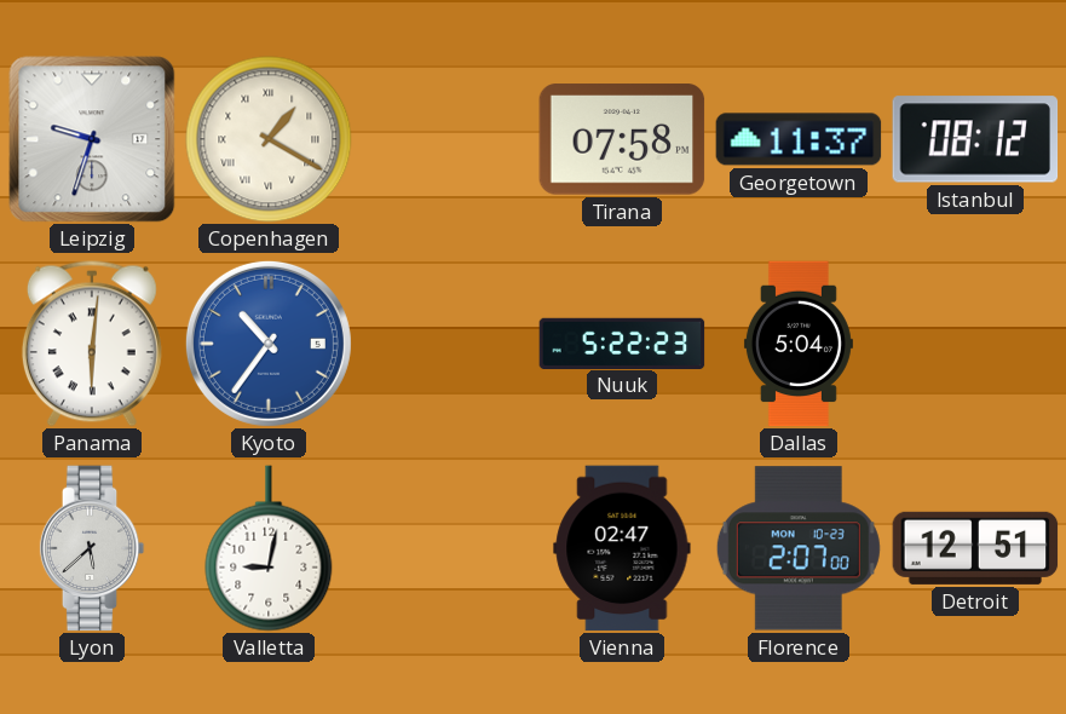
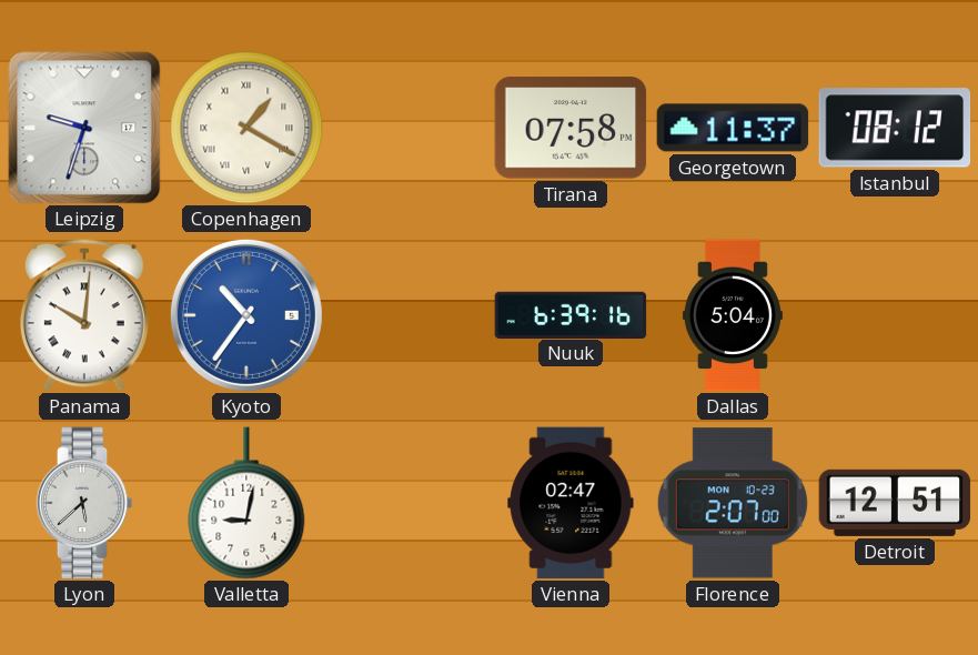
Panama: 6:01 -> 10:01 (84, 315)
Nuuk: 5:22 -> 6:39 (571, 314)
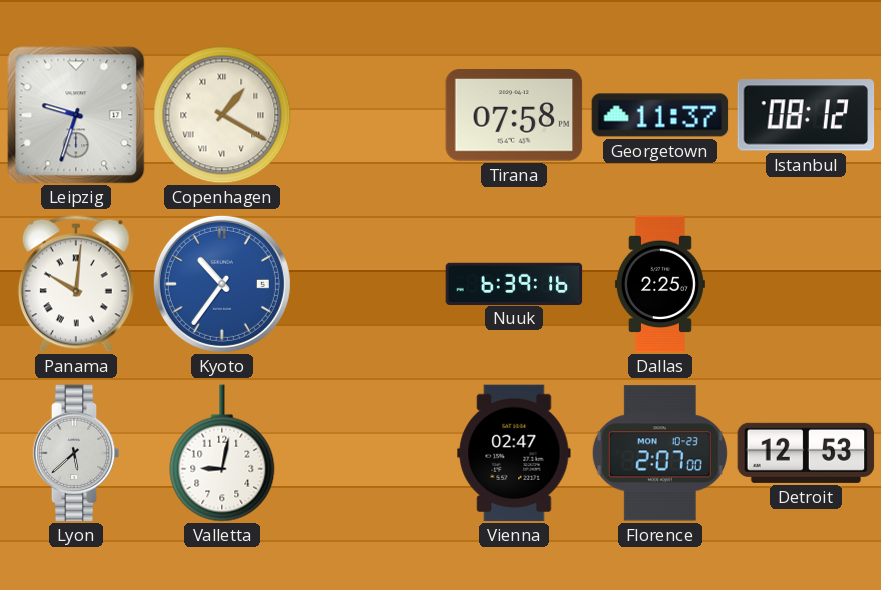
Dallas: 5:04 -> 2:25 (660, 284)
Detroit: 12:51 -> 12:53 (806, 453)
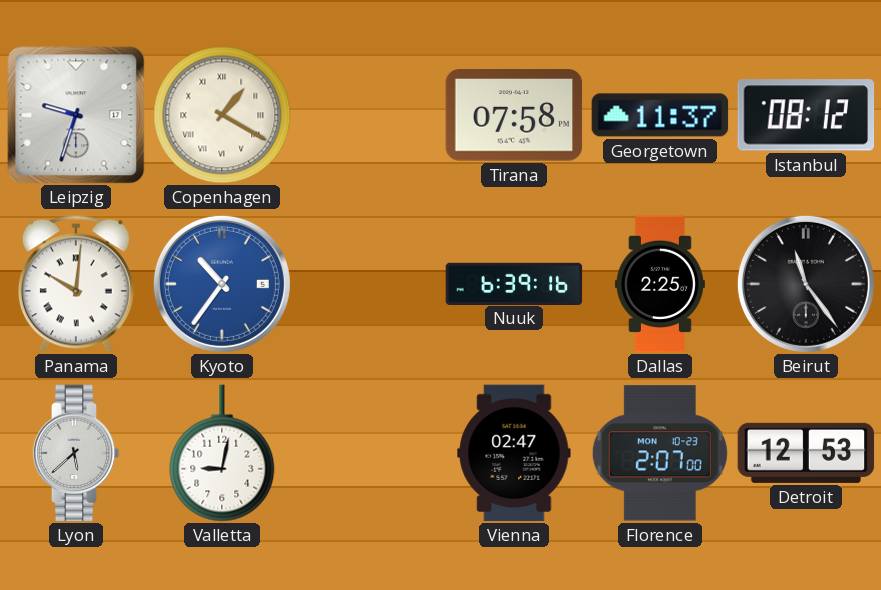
Beirut: none -> 11:24 (806, 284)
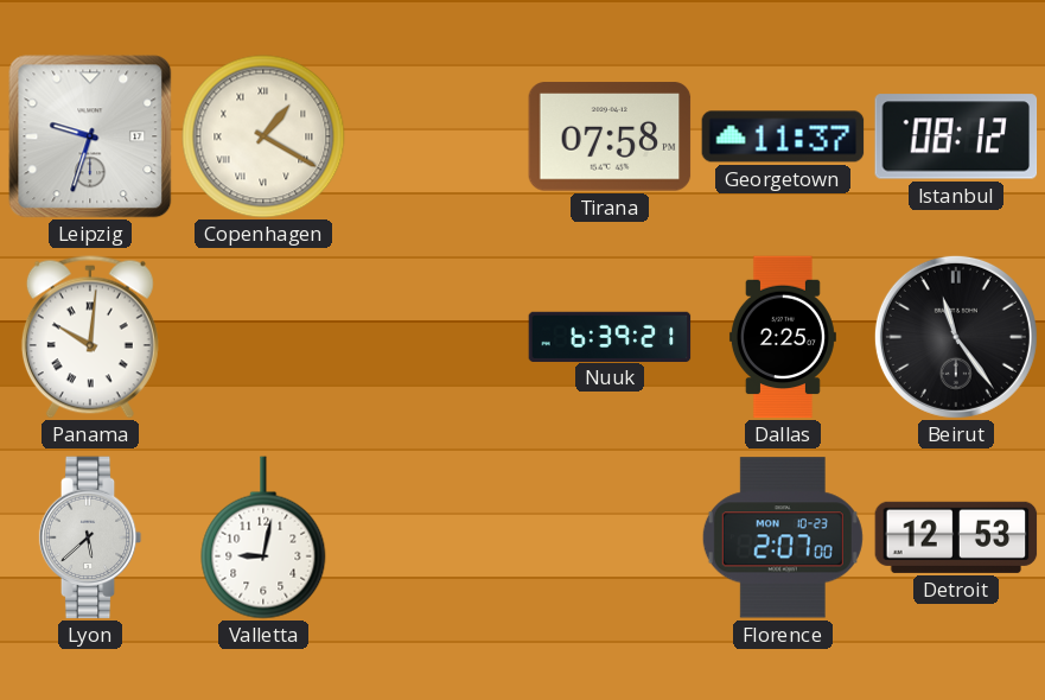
Kyoto: 10:36 -> none (222, 284)
Nuuk: 6:39:16 -> 6:39:21 (610, 336)
Vienna: 02:47 -> none (514, 453)
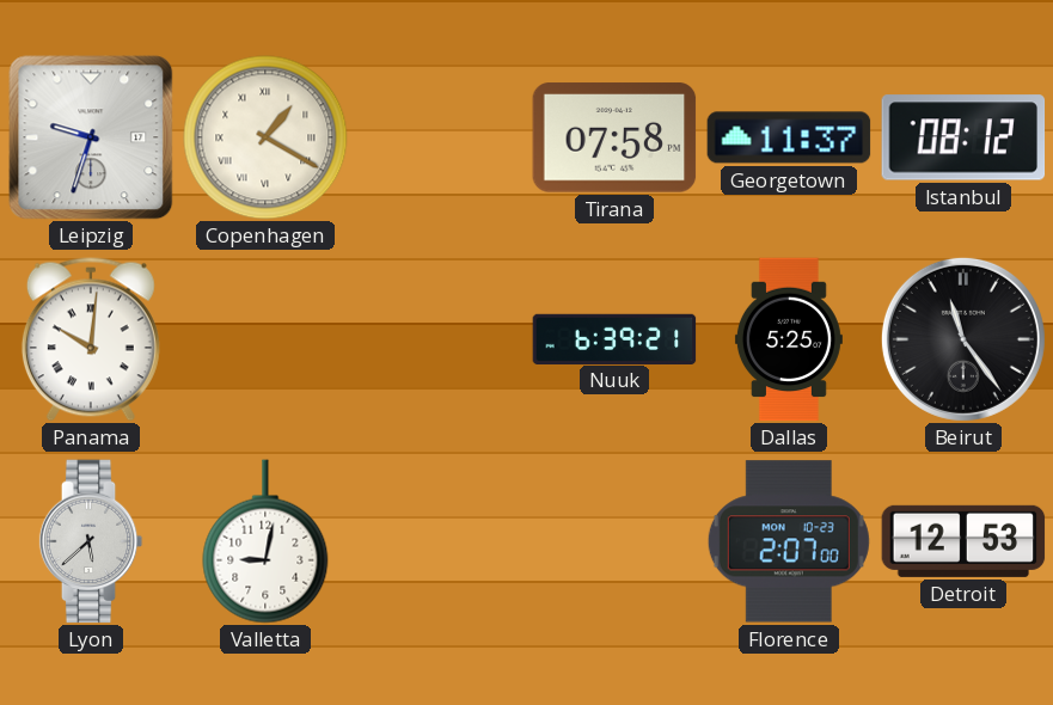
Dallas: 2:25 -> 5:25 (789, 339)
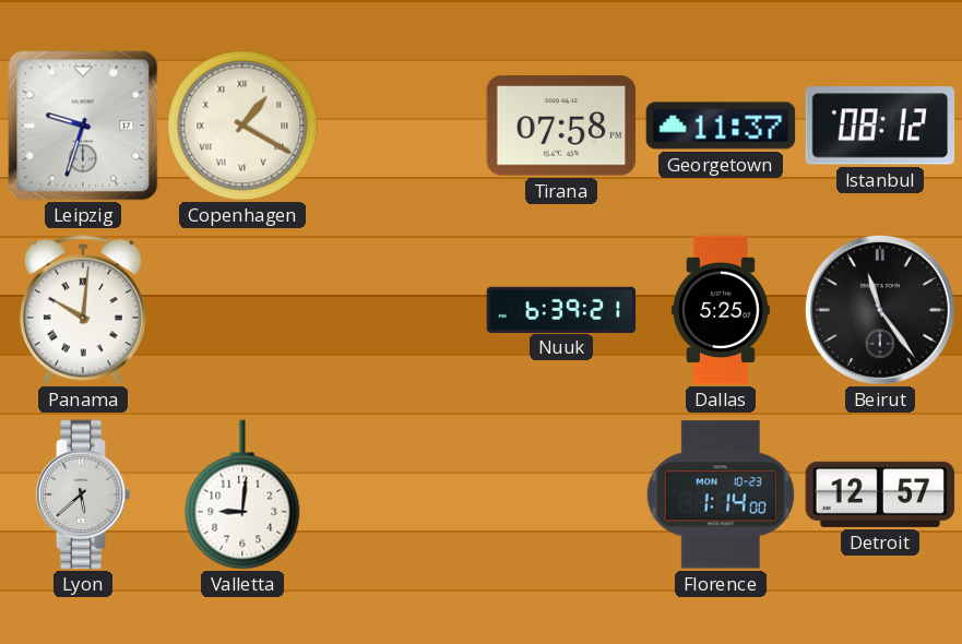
Valletta: 9:02 -> 9:01 (242, 494)
Florence: 2:07 -> 1:14 (721, 494)
Detroit: 12:53 -> 12:57 (880, 494)
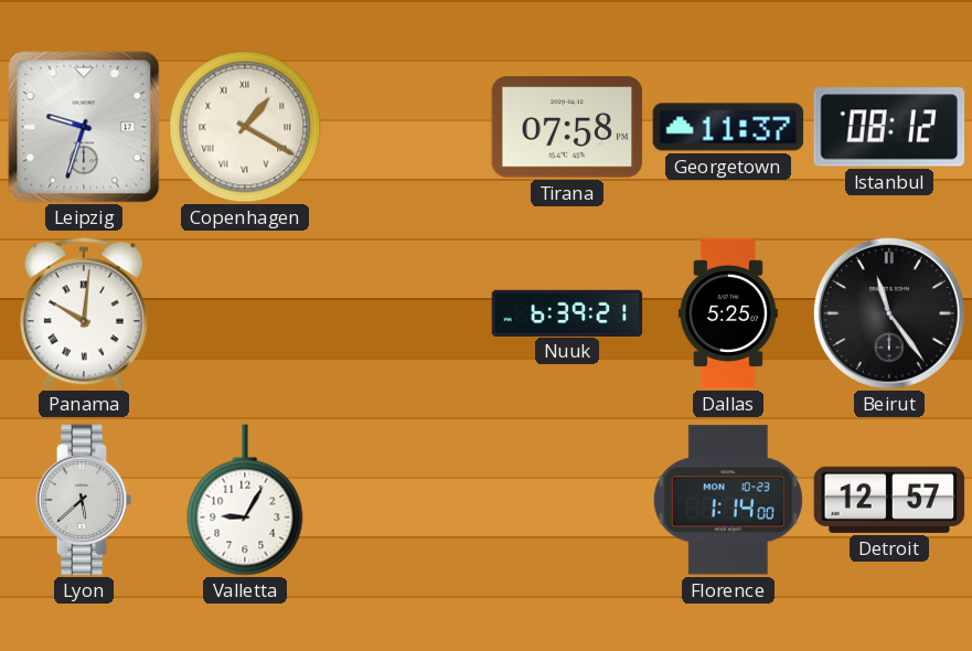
Valletta: 9:01 -> 9:05 (245, 500)
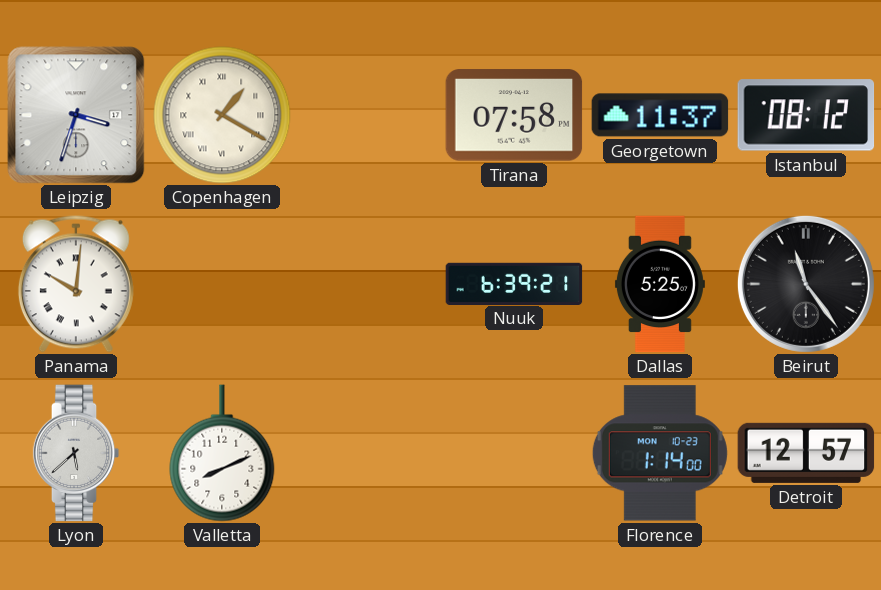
Leipzig: 9:33 -> 3:33 (76, 115)
Valletta: 9:05 -> 8:11 (222, 453)
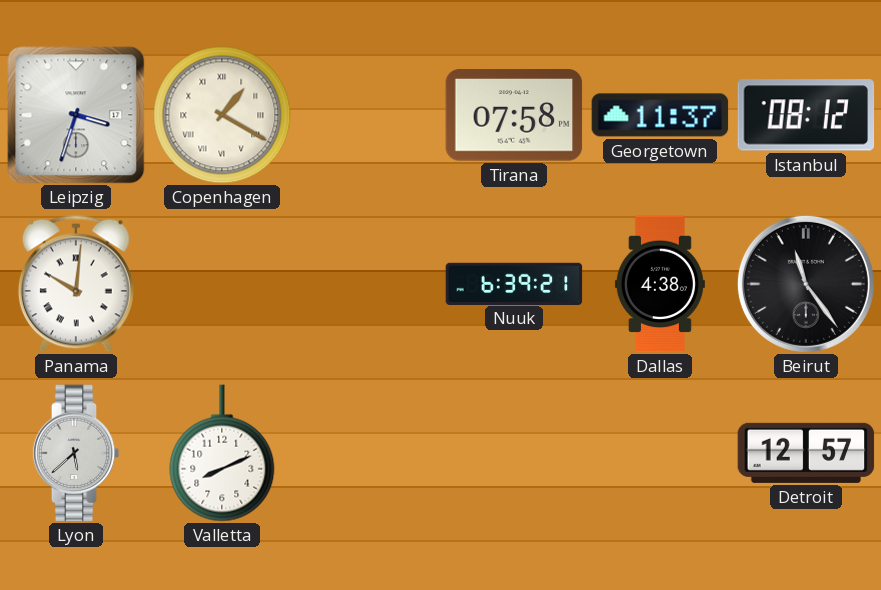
Dallas: 5:25 -> 4:38 (660, 284)
Florence: 1:14 -> none (660, 453)
